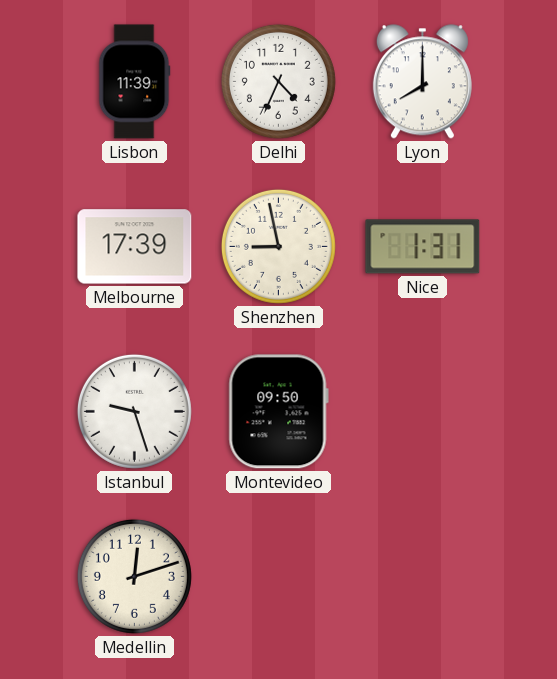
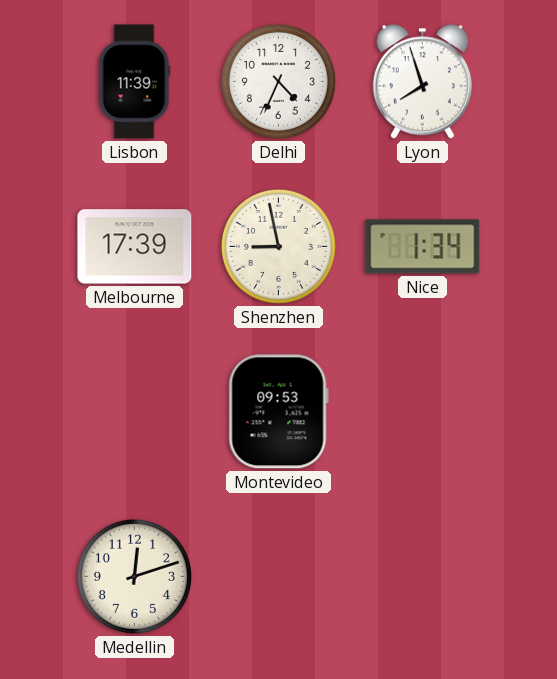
Lyon: 8:00 -> 7:57 (422, 82)
Nice: 1:31 -> 1:34 (423, 247)
Istanbul: 9:27 -> none (134, 411)
Montevideo: 09:50 -> 09:53 (278, 412)
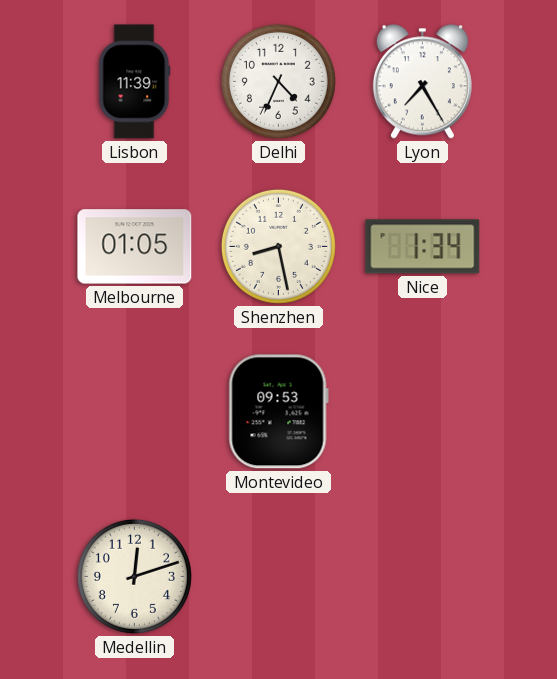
Lyon: 7:57 -> 7:25 (422, 82)
Melbourne: 17:39 -> 01:05 (135, 247)
Shenzhen: 8:58 -> 8:28 (278, 246)
